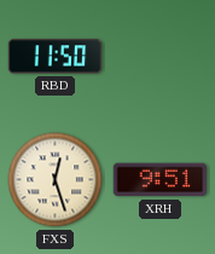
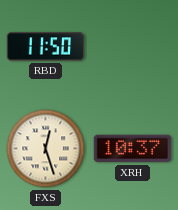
XRH: 9:51 -> 10:37 (133, 149)
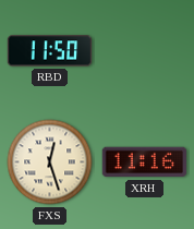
XRH: 10:37 -> 11:16 (145, 162)
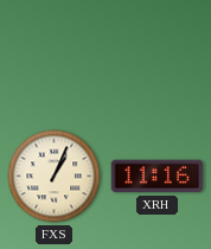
RBD: 11:50 -> none (50, 51)
FXS: 12:27 -> 1:04 (55, 177)
